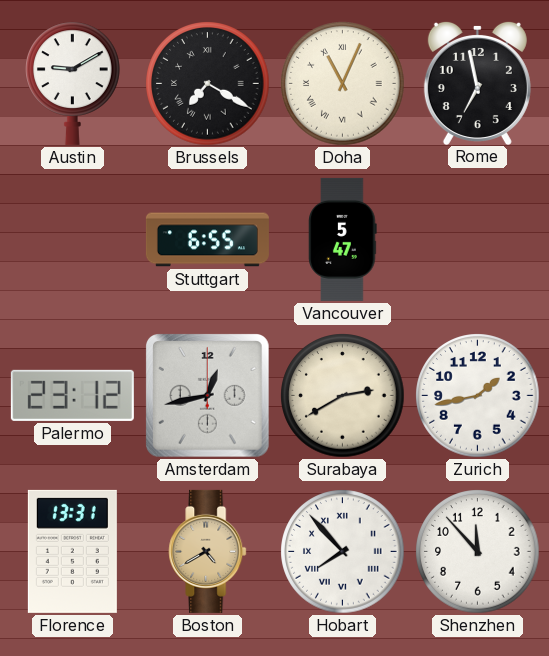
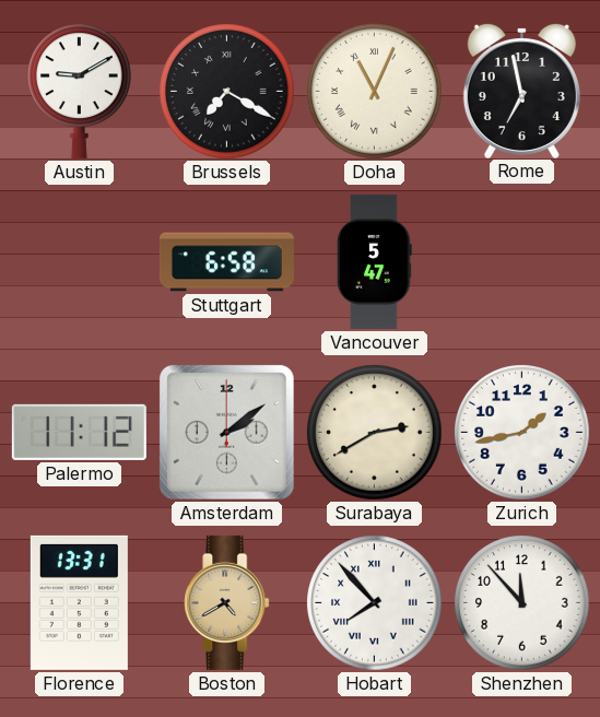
Stuttgart: 6:55 -> 6:58 (226, 262)
Palermo: 23:12 -> 11:12 (79, 432)
Amsterdam: 12:43 -> 2:09 (227, 433)
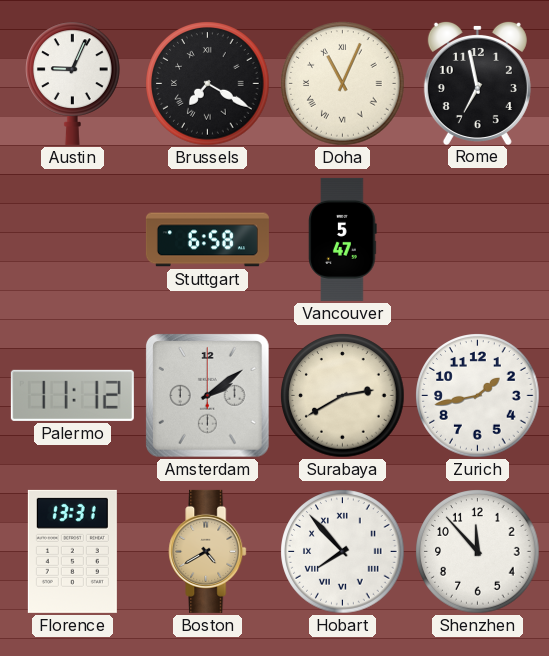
Austin: 9:10 -> 9:04 (73, 83)
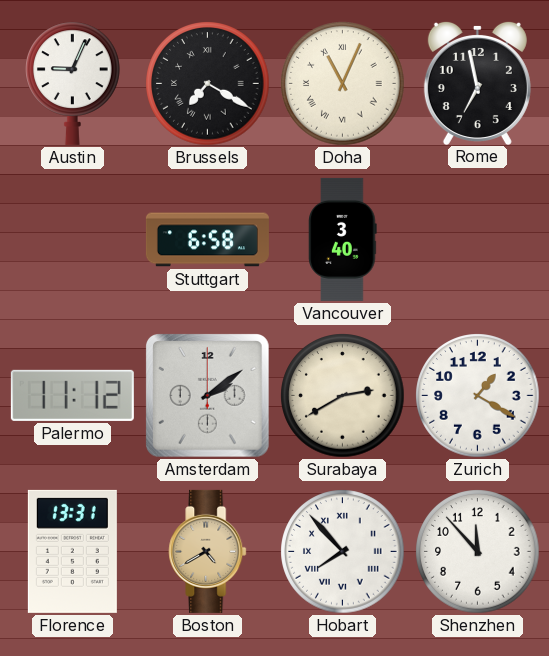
Vancouver: 5:47 -> 3:40 (343, 239)
Zurich: 1:43 -> 1:20 (478, 396)
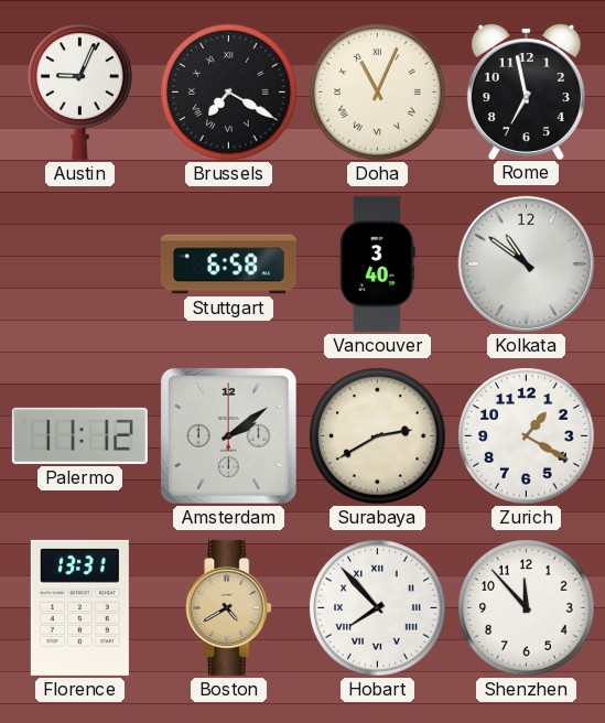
Kolkata: none -> 10:51 (527, 265)
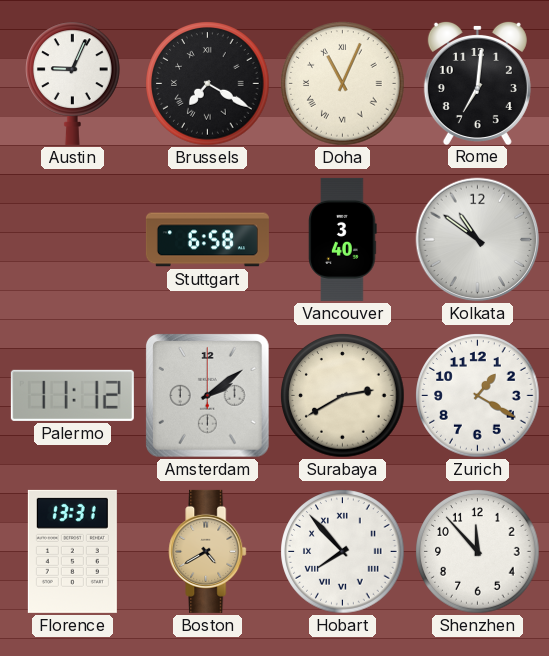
Rome: 6:58 -> 7:01 (477, 82)
